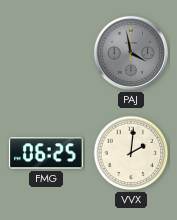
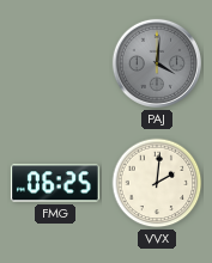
PAJ: 3:58 -> 4:01 (157, 63)
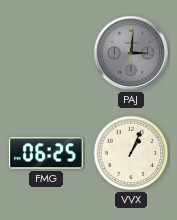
PAJ: 4:01 -> 3:01 (131, 53)
VVX: 2:01 -> 1:04 (131, 153)
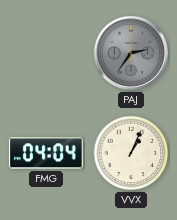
PAJ: 3:01 -> 2:36 (131, 53)
FMG: 06:25 -> 04:04 (46, 153)
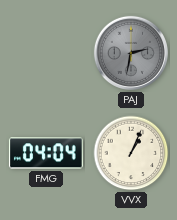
PAJ: 2:36 -> 2:32 (131, 53)
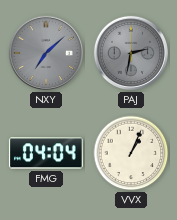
NXY: none -> 7:08 (46, 53)
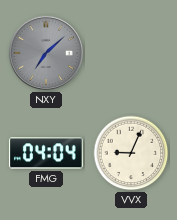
PAJ: 2:32 -> none (131, 53)
VVX: 1:04 -> 9:04 (131, 153)
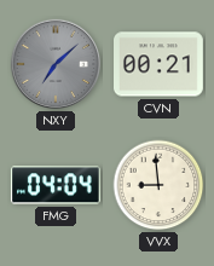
CVN: none -> 00:21 (160, 64)
VVX: 9:04 -> 8:59 (158, 185)
